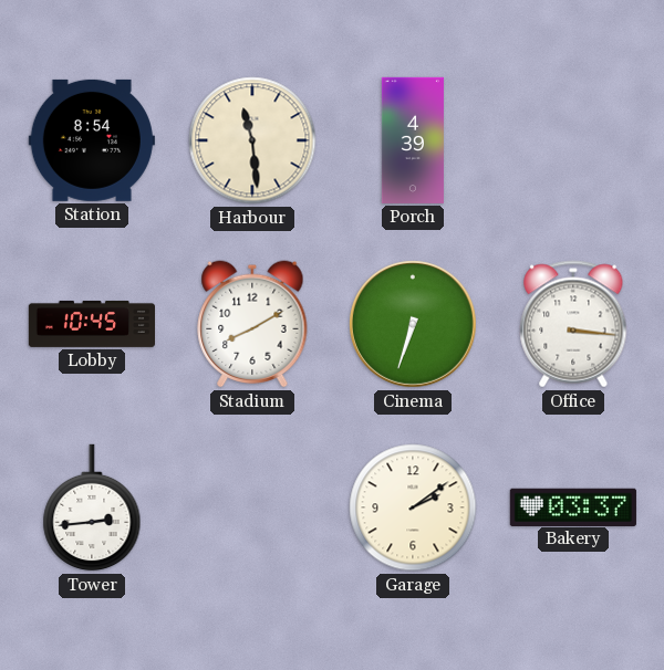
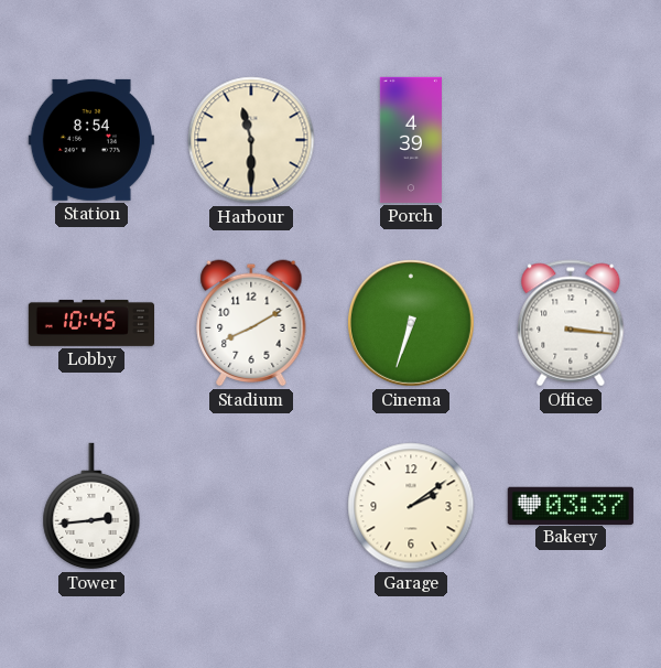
Harbour: 11:29 -> 11:30 (251, 140)
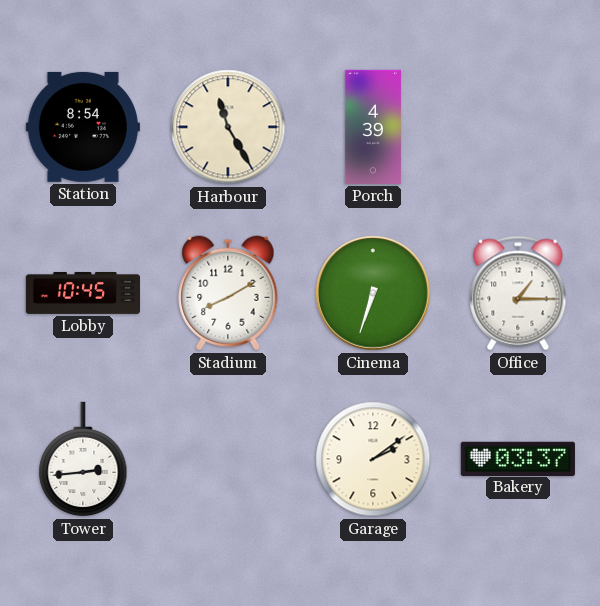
Harbour: 11:30 -> 11:25 (228, 127)
Office: 3:16 -> 1:15 (518, 293)
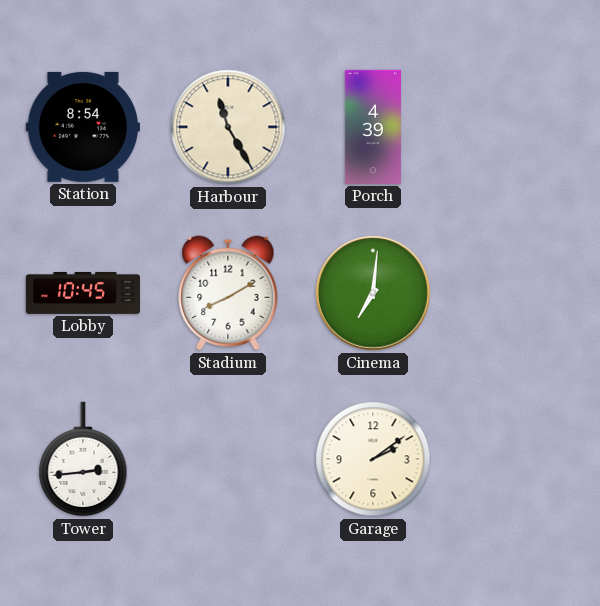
Cinema: 6:33 -> 7:01 (373, 293)
Office: 1:15 -> none (518, 293)
Bakery: 03:37 -> none (518, 458)
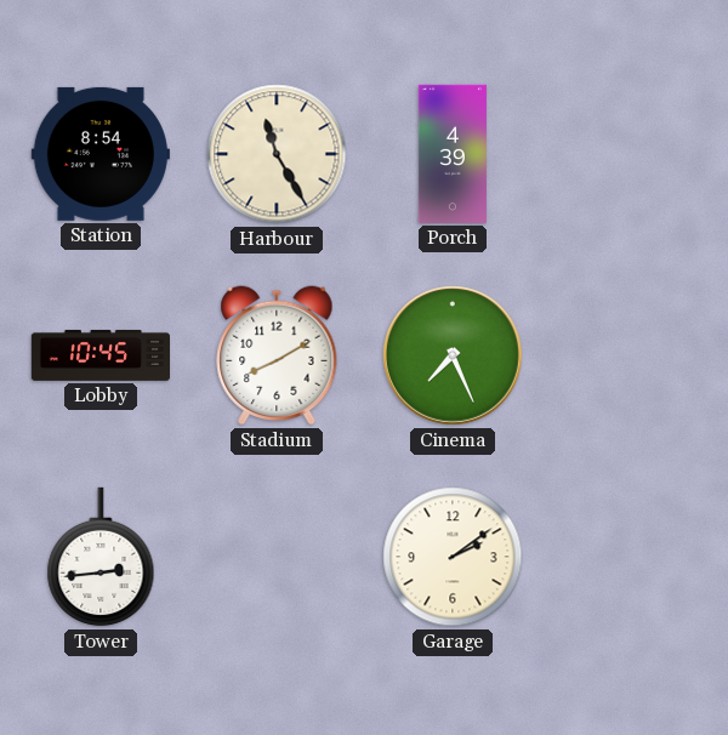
Cinema: 7:01 -> 7:26 (453, 355)
